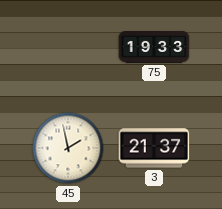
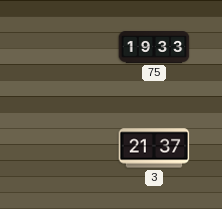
45: 1:58 -> none (68, 148)
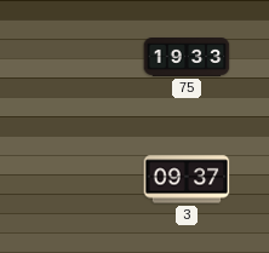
3: 21:37 -> 09:37 (187, 179)
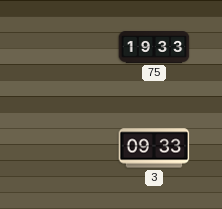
3: 09:37 -> 09:33 (154, 148)
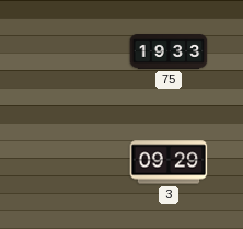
3: 09:33 -> 09:29 (169, 162)
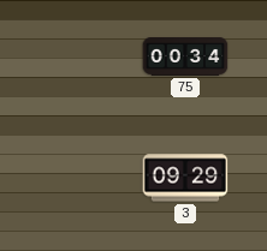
75: 19:33 -> 00:34 (185, 58)
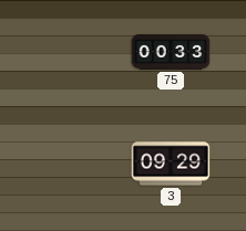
75: 00:34 -> 00:33 (171, 53)
